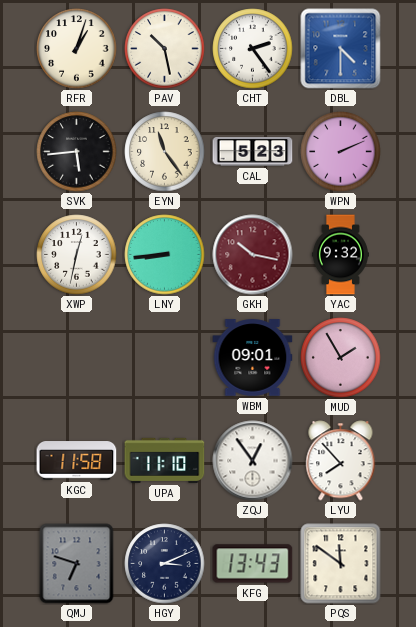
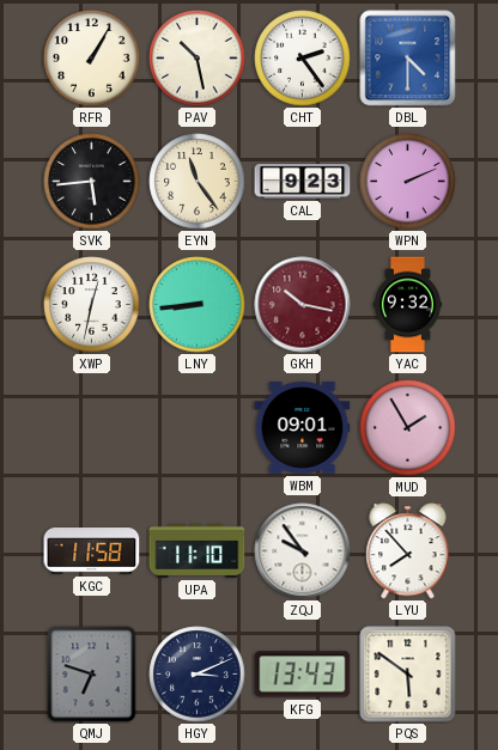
RFR: 1:03 -> 1:05 (92, 59)
CAL: 5:23 -> 9:23 (303, 182)
ZQJ: 12:54 -> 9:54 (303, 551)
PQS: 11:51 -> 5:51 (408, 675)
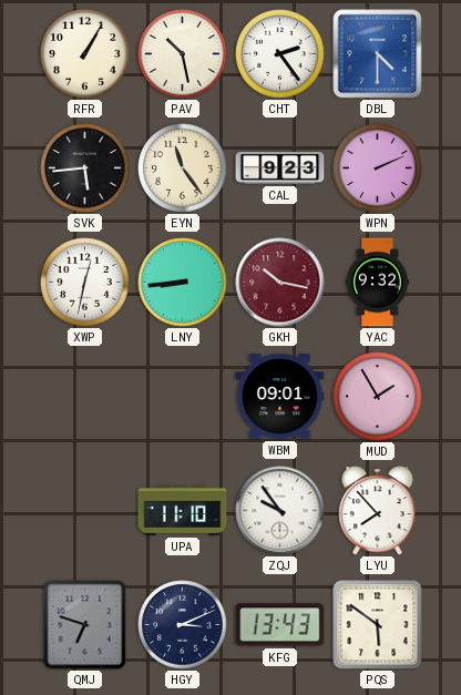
KGC: 11:58 -> none (92, 551)
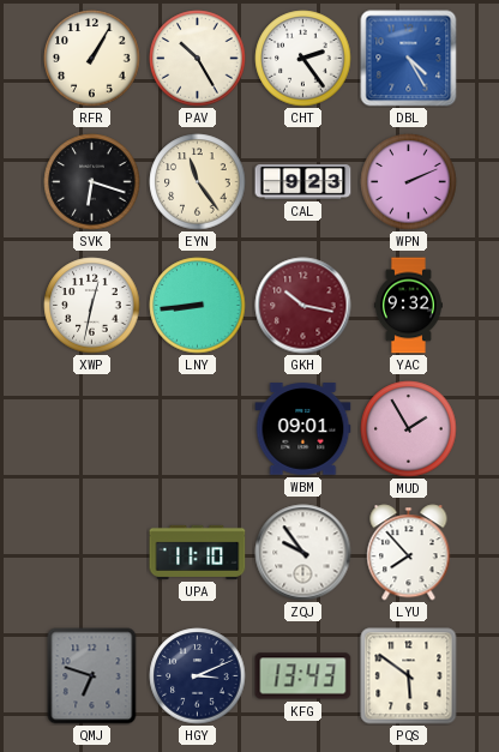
PAV: 10:28 -> 10:25 (198, 59)
DBL: 4:30 -> 4:25 (409, 59)
SVK: 5:44 -> 6:18 (92, 182)
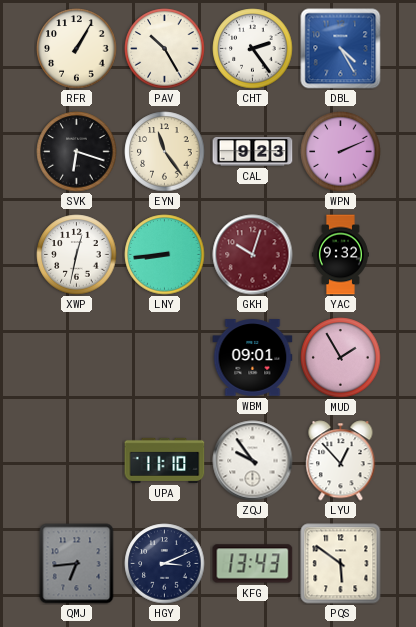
GKH: 10:17 -> 10:03 (253, 255)
LYU: 7:53 -> 12:53 (341, 461)
QMJ: 6:48 -> 6:44 (77, 564)
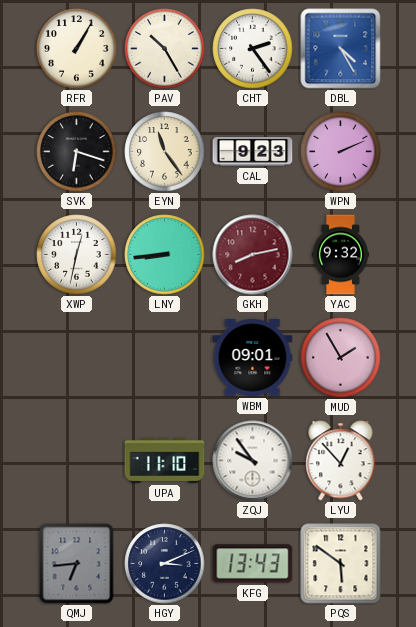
GKH: 10:03 -> 8:13 (253, 255)
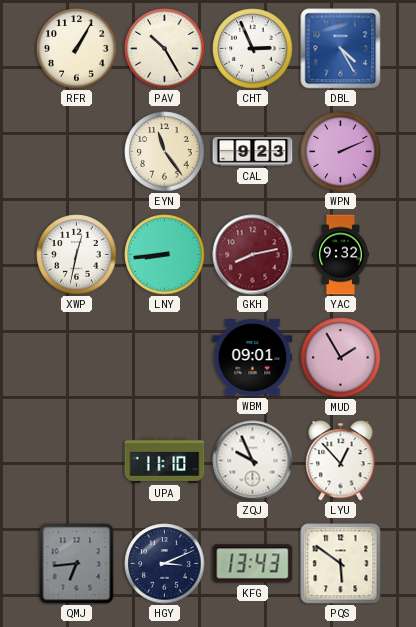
CHT: 2:24 -> 2:56 (253, 49)
SVK: 6:18 -> none (77, 152)
ZQJ: 9:54 -> 9:56 (253, 461)
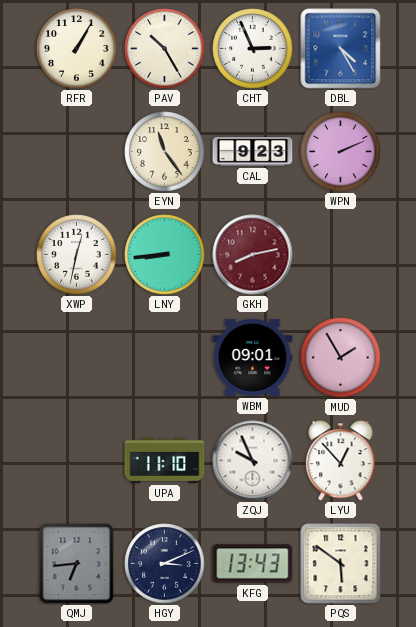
YAC: 9:32 -> none (340, 255)
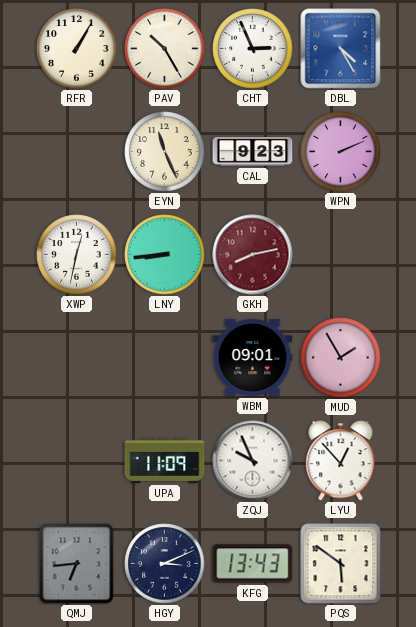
EYN: 11:24 -> 11:26 (165, 152)
UPA: 11:10 -> 11:09 (165, 460)
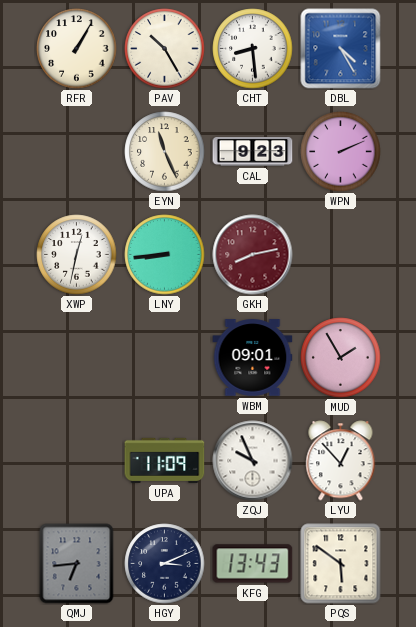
CHT: 2:56 -> 8:29 (253, 49)
